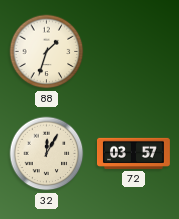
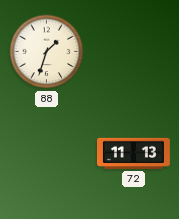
32: 12:05 -> none (47, 154)
72: 03:57 -> 11:13 (134, 153)
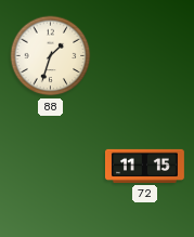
72: 11:13 -> 11:15 (145, 166)
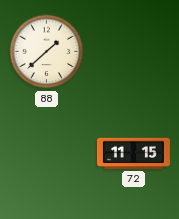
88: 1:33 -> 1:38 (47, 52)
